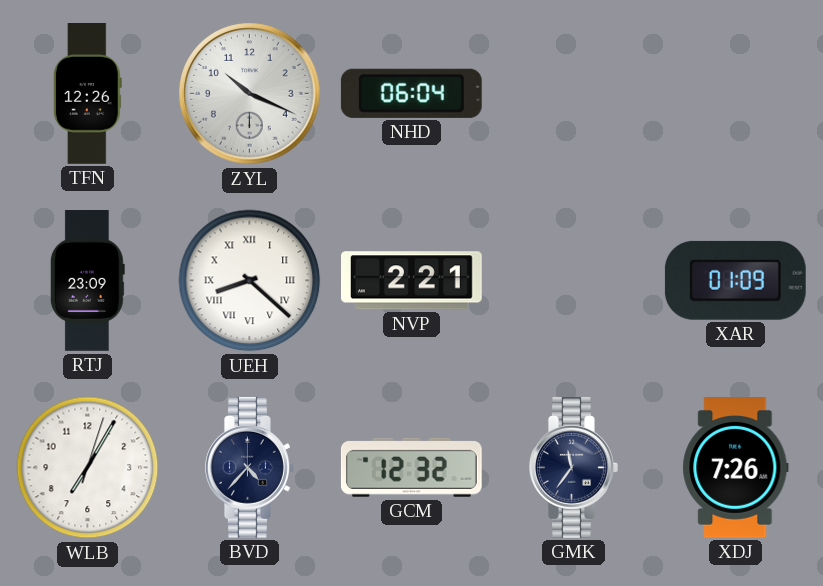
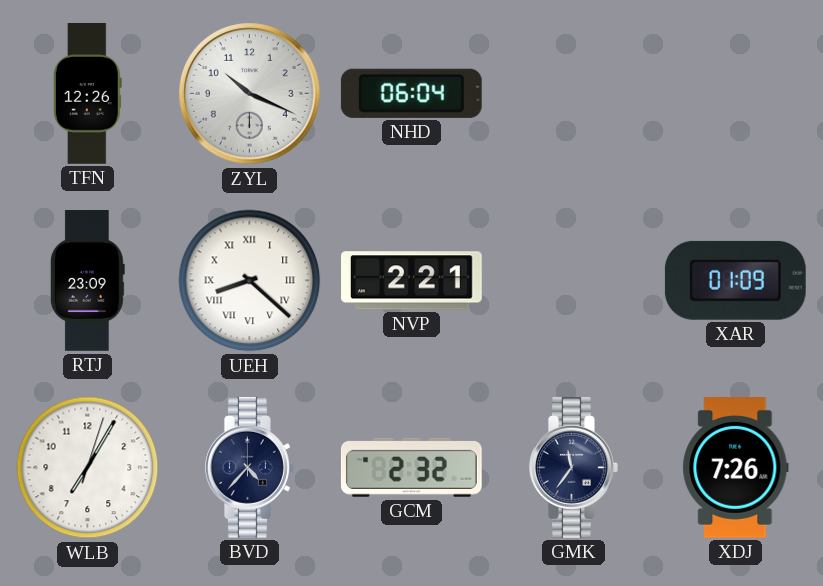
GCM: 12:32 -> 2:32 (411, 467)
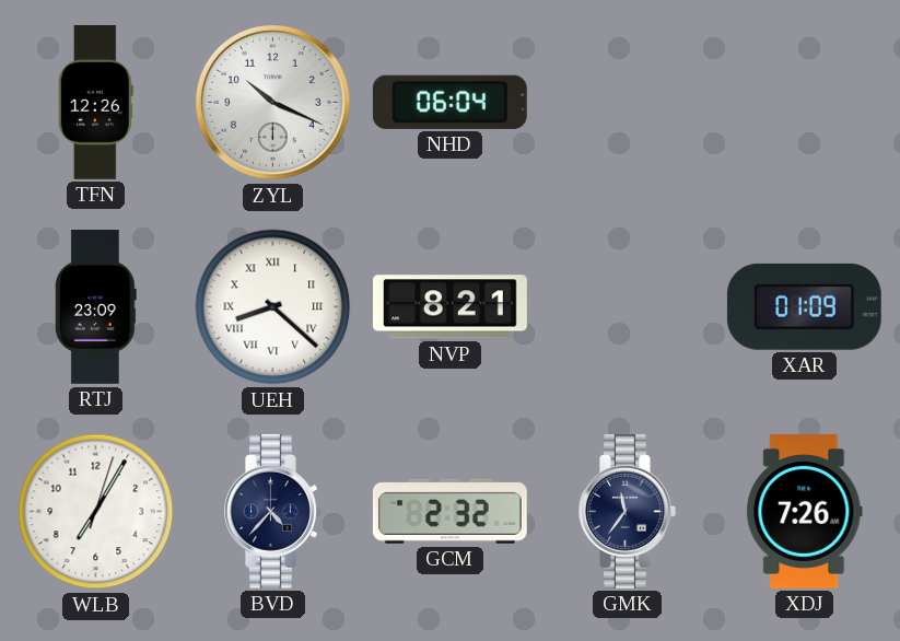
NVP: 2:21 -> 8:21 (451, 307)
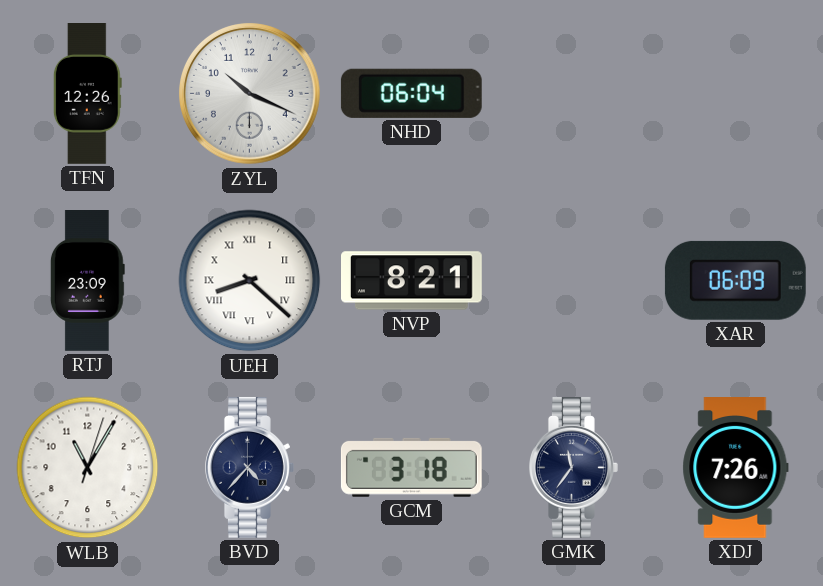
XAR: 01:09 -> 06:09 (735, 280)
WLB: 7:05 -> 11:05 (88, 468)
GCM: 2:32 -> 3:18 (411, 467)
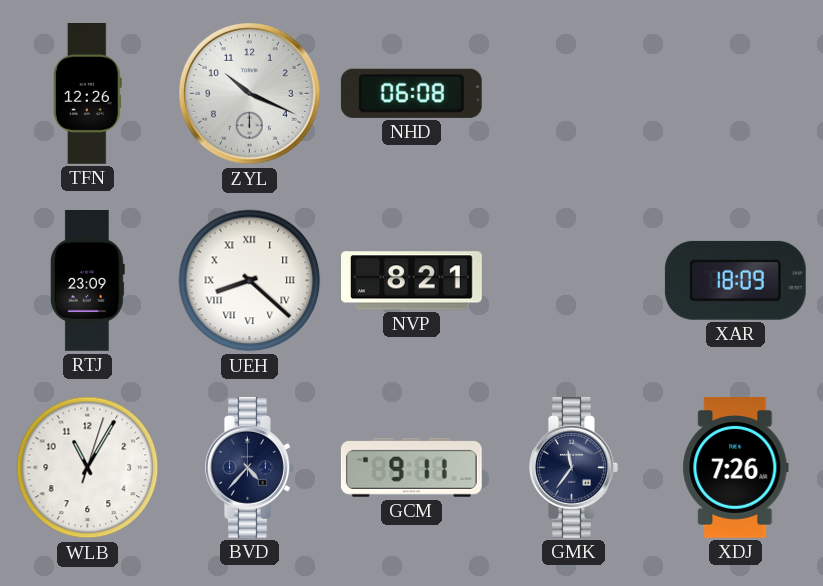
NHD: 06:04 -> 06:08 (411, 93)
XAR: 06:09 -> 18:09 (735, 280)
GCM: 3:18 -> 9:11 (411, 467)
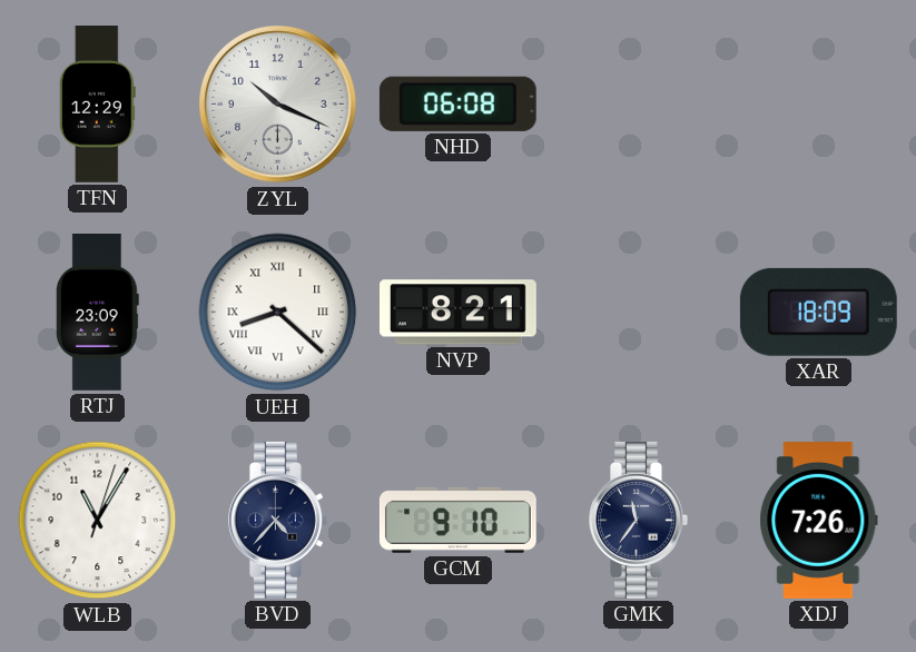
TFN: 12:26 -> 12:29 (97, 105)
GCM: 9:11 -> 9:10 (457, 520)
